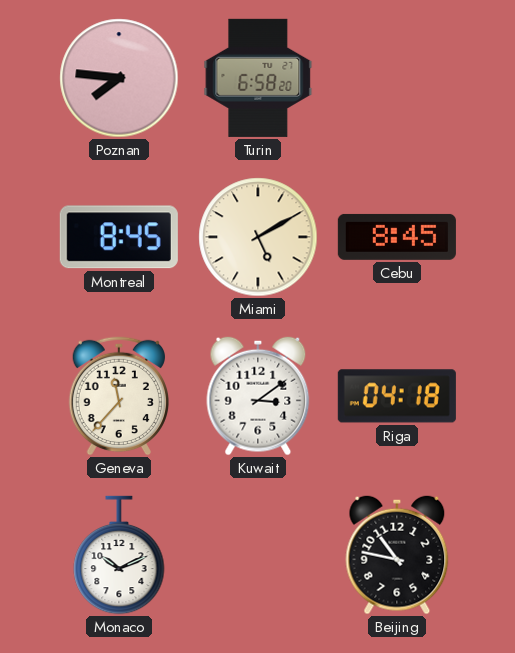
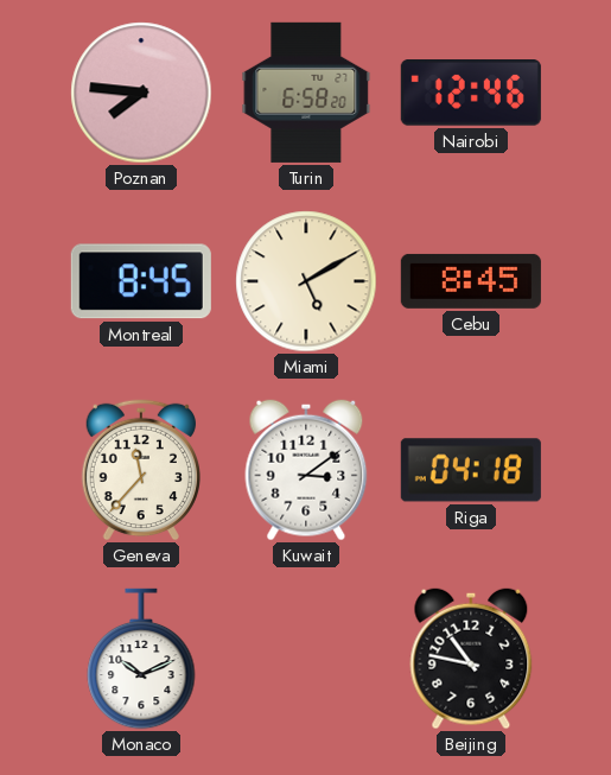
Nairobi: none -> 12:46 (471, 94)
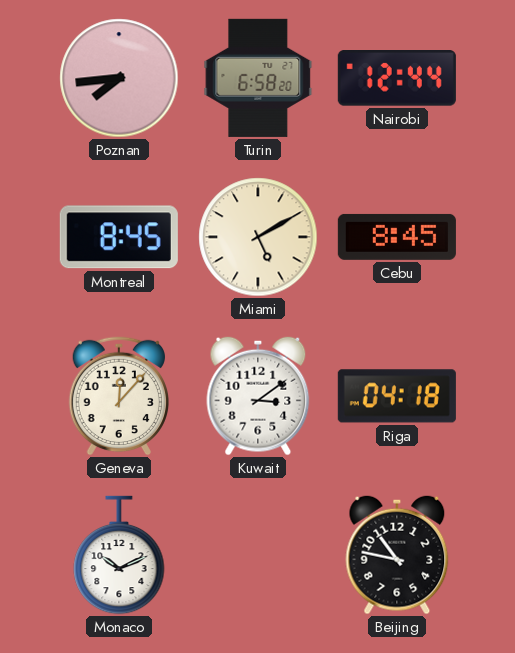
Poznan: 7:46 -> 7:44 (119, 78)
Nairobi: 12:46 -> 12:44 (397, 79)
Geneva: 11:37 -> 12:07 (118, 396)
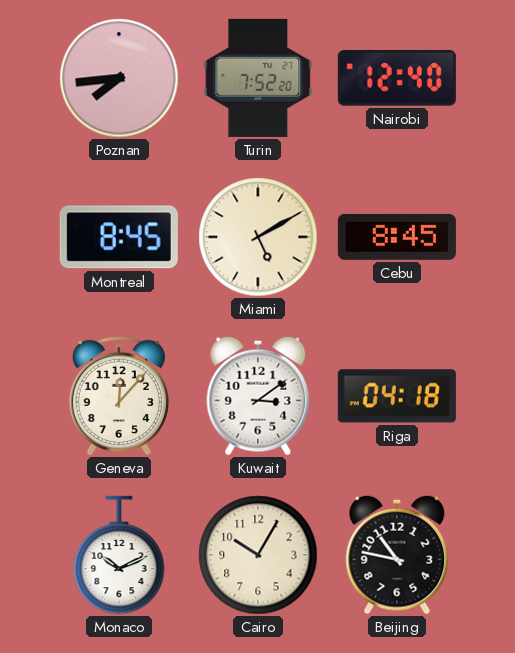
Turin: 6:58 -> 7:52 (258, 78)
Nairobi: 12:44 -> 12:40 (397, 79)
Cairo: none -> 10:05 (258, 555)
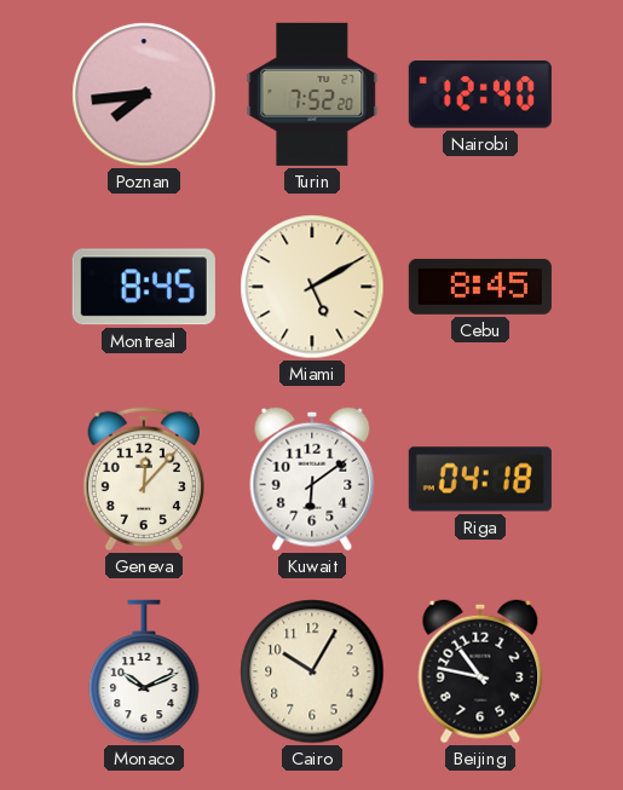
Kuwait: 3:09 -> 6:09 (312, 479)
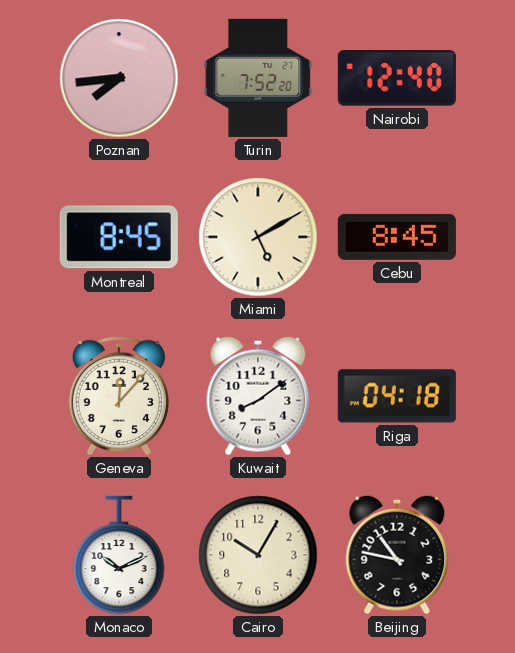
Kuwait: 6:09 -> 8:09 (258, 396)
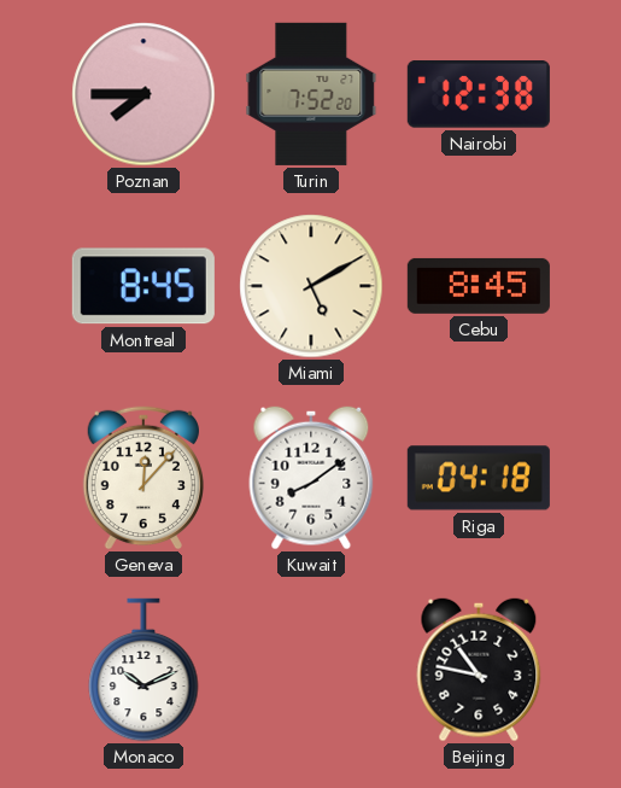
Poznan: 7:44 -> 7:45 (143, 94)
Nairobi: 12:40 -> 12:38 (479, 95)
Cairo: 10:05 -> none (258, 555)
